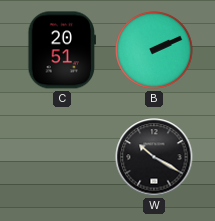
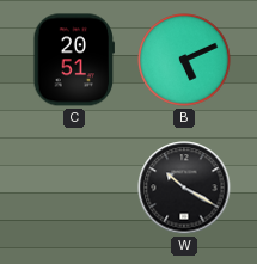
B: 2:11 -> 5:11 (184, 60)
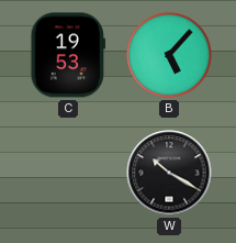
C: 20:51 -> 19:53 (68, 55)
B: 5:11 -> 5:07 (169, 55)
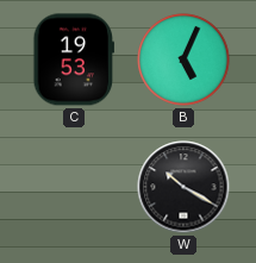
B: 5:07 -> 5:04 (183, 60)
